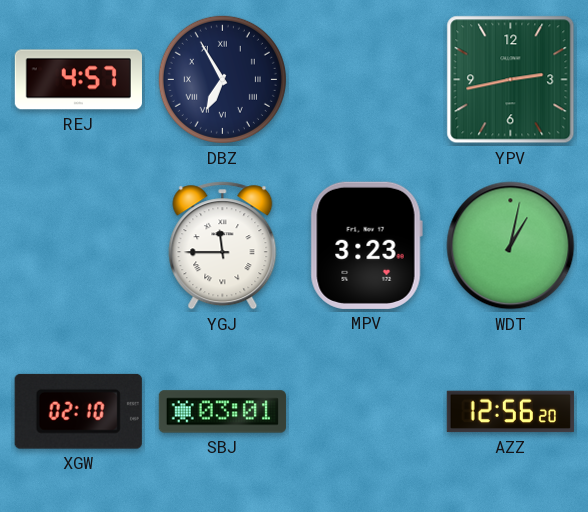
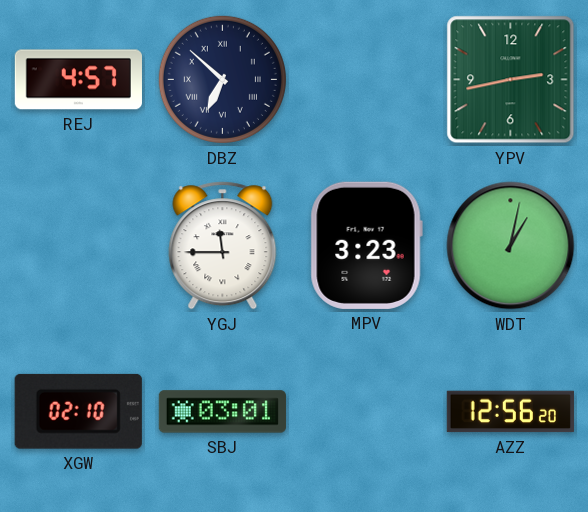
DBZ: 6:55 -> 6:52 (222, 79)
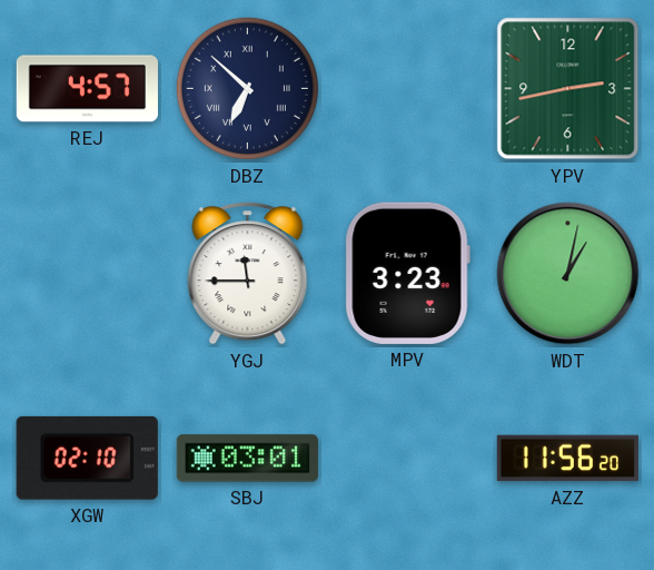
AZZ: 12:56 -> 11:56 (567, 459)
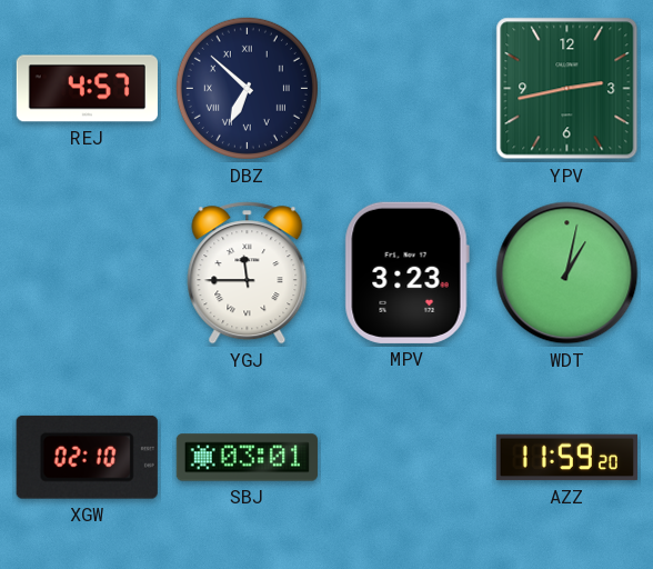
AZZ: 11:56 -> 11:59 (566, 458)
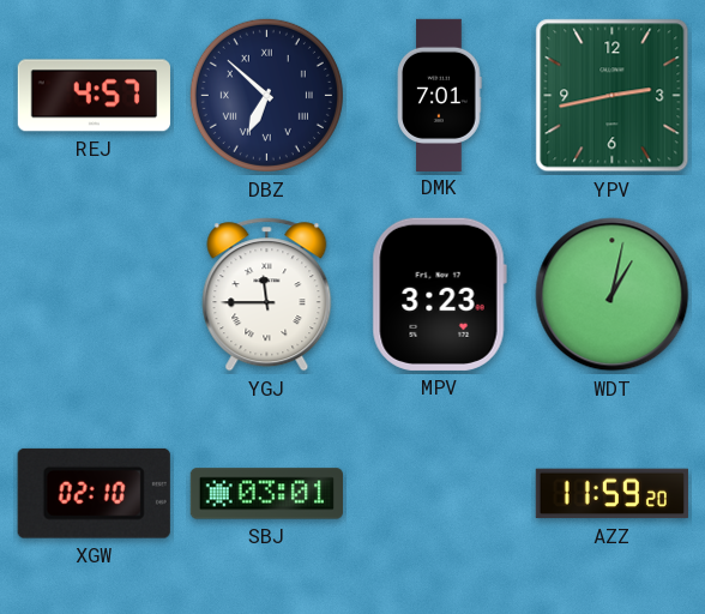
DMK: none -> 7:01 (440, 95)
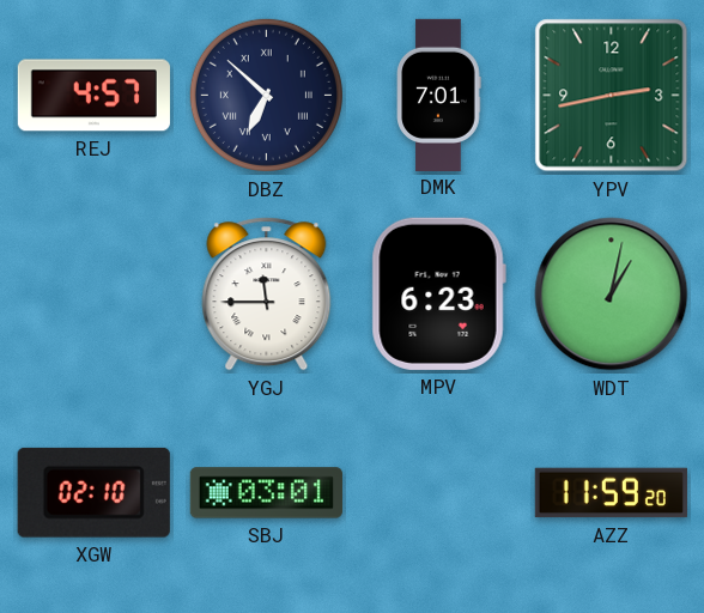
MPV: 3:23 -> 6:23 (438, 293)
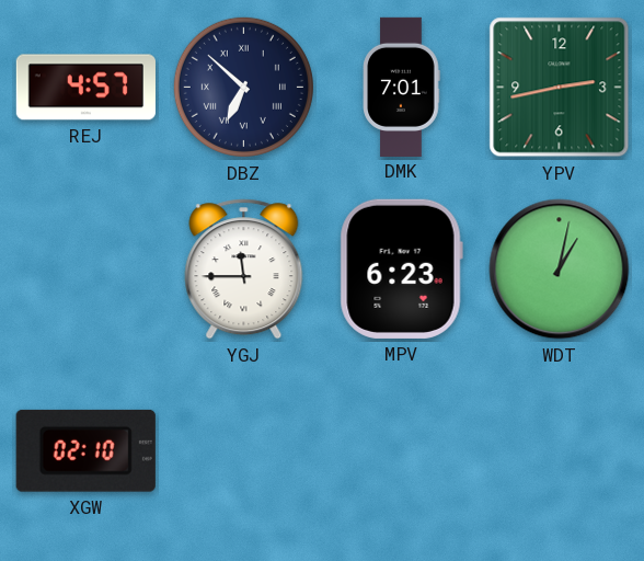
SBJ: 03:01 -> none (266, 493)
AZZ: 11:59 -> none (611, 493)
